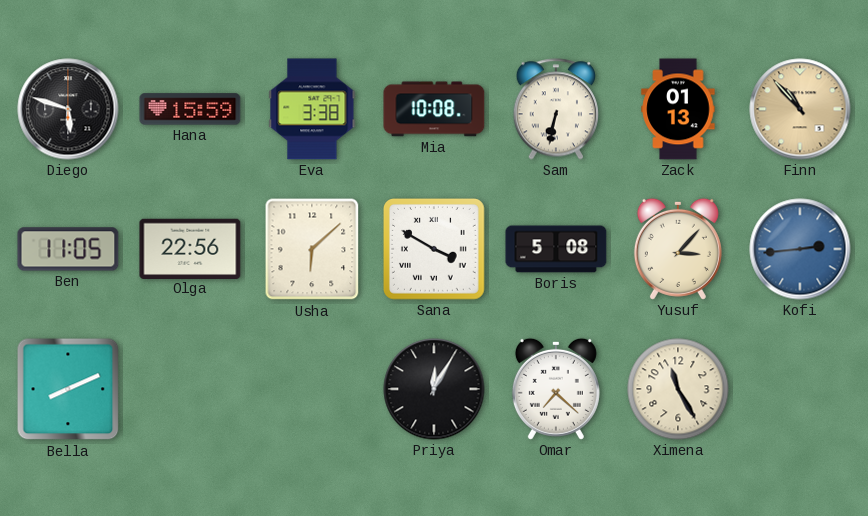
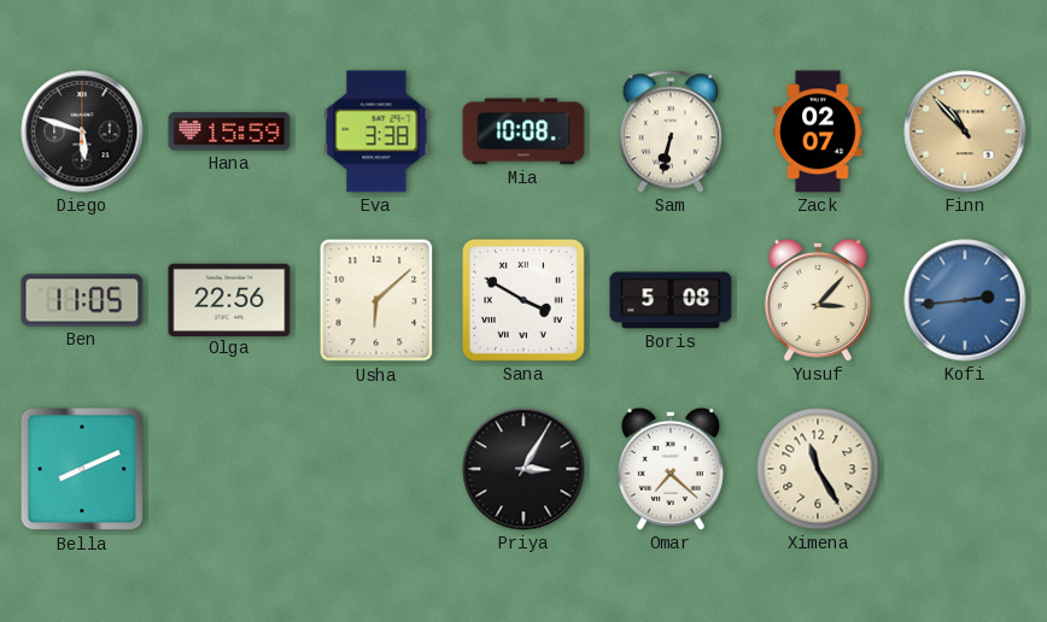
Zack: 01:13 -> 02:07 (818, 131)
Priya: 12:05 -> 3:05 (523, 469)
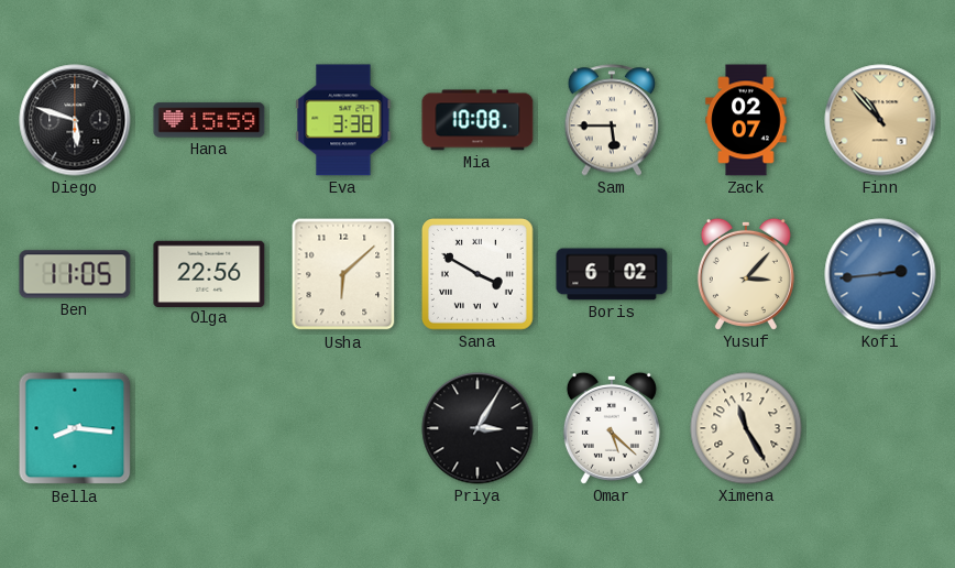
Sam: 6:32 -> 5:45 (611, 120)
Boris: 5:08 -> 6:02 (612, 274)
Bella: 8:11 -> 8:16 (75, 428)
Omar: 7:22 -> 5:22 (612, 428)
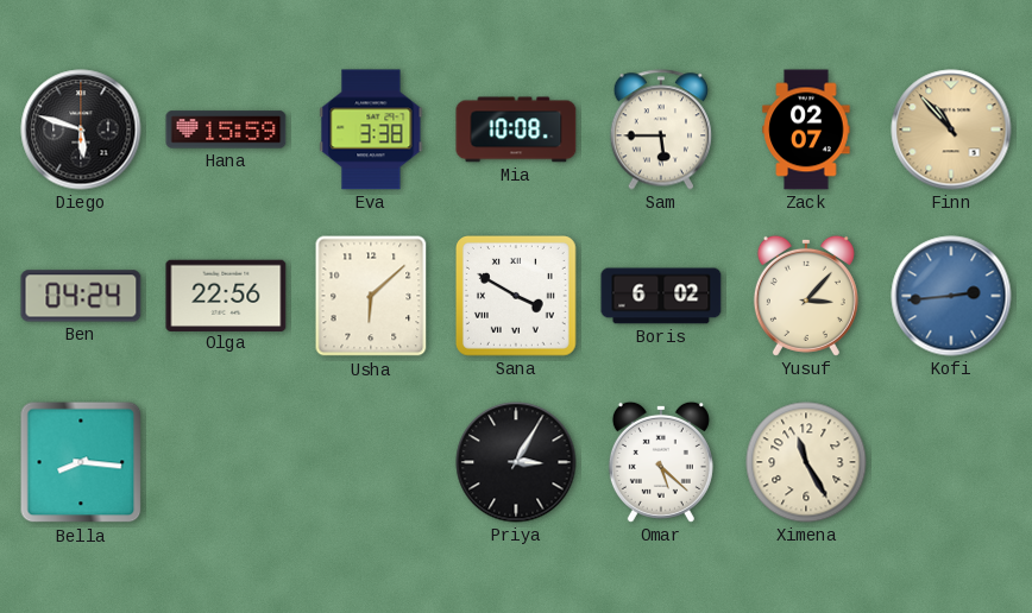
Ben: 11:05 -> 04:24 (81, 296)
